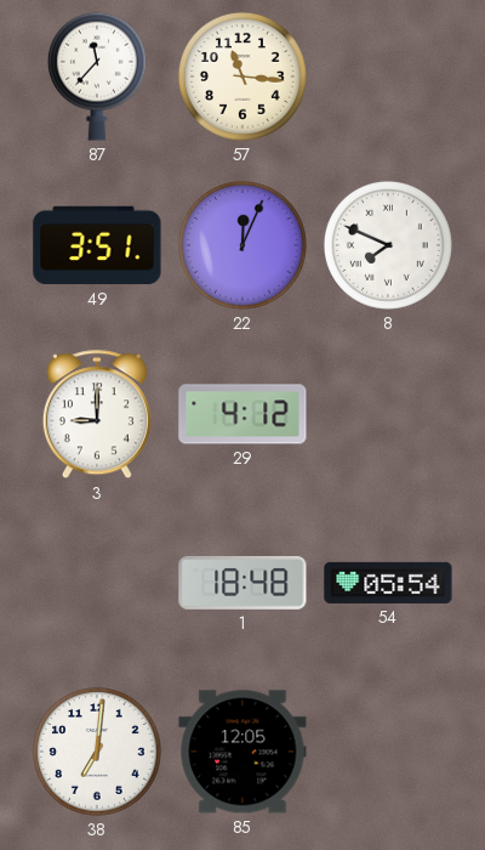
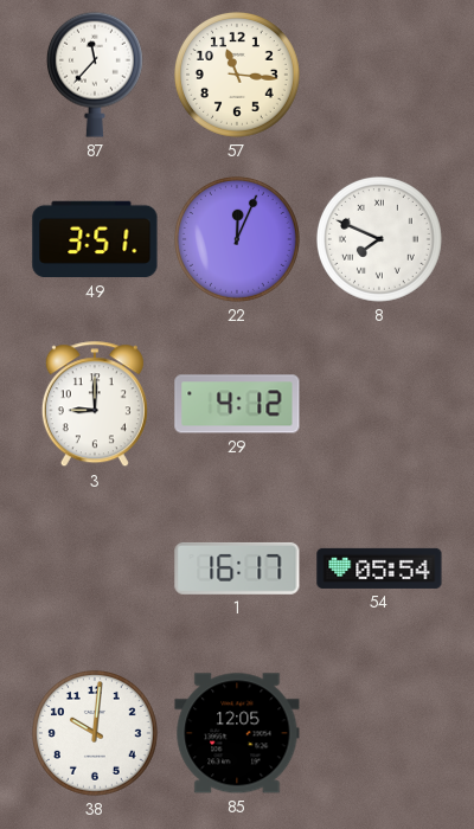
1: 18:48 -> 16:17 (237, 568)
38: 7:01 -> 10:01 (95, 733)
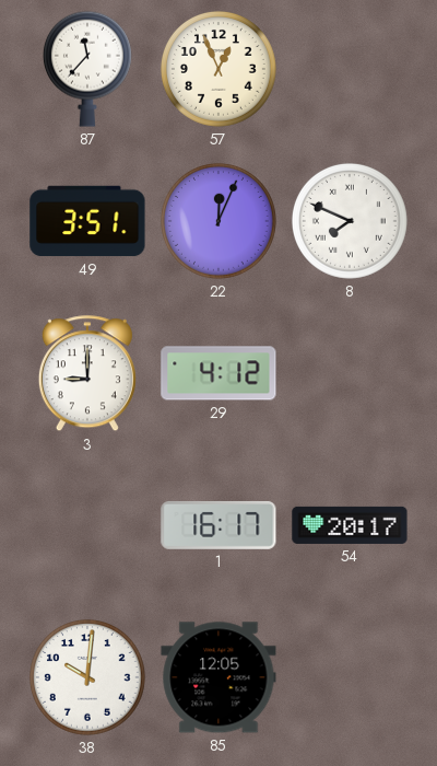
57: 11:16 -> 12:56 (218, 69)
54: 05:54 -> 20:17 (350, 525)
